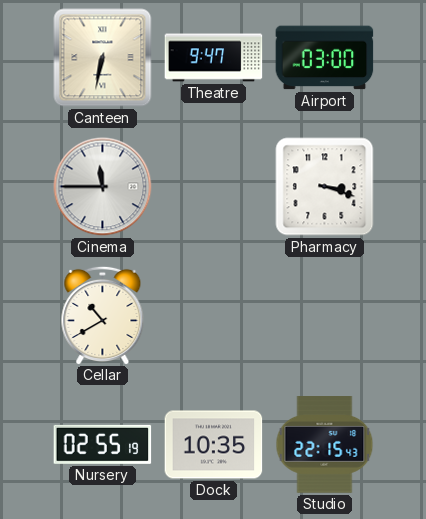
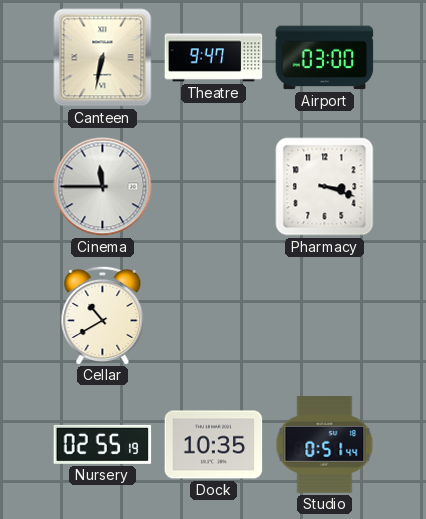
Studio: 22:15 -> 0:51 (325, 445)
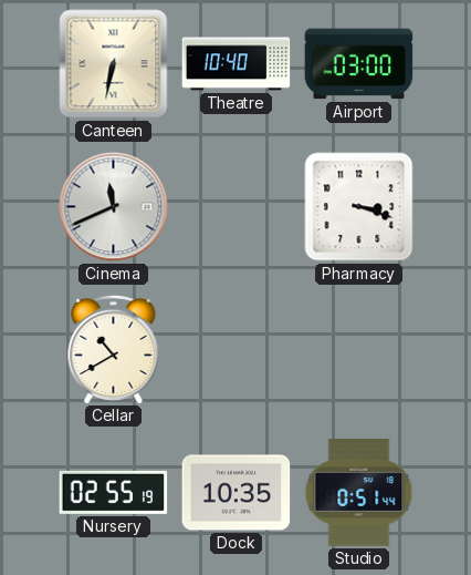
Theatre: 9:47 -> 10:40 (237, 64)
Cinema: 11:45 -> 11:41 (114, 207)
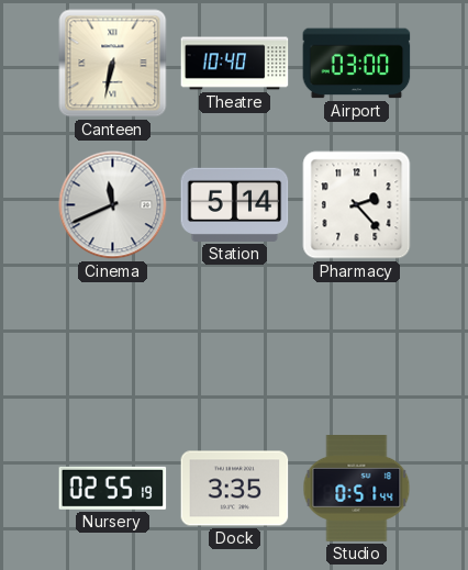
Station: none -> 5:14 (235, 204)
Pharmacy: 3:18 -> 2:23 (357, 205)
Cellar: 10:40 -> none (114, 349)
Dock: 10:35 -> 3:35 (235, 489)
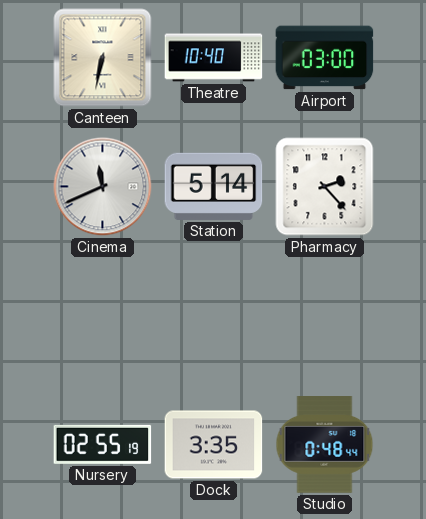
Studio: 0:51 -> 0:48 (325, 445)
